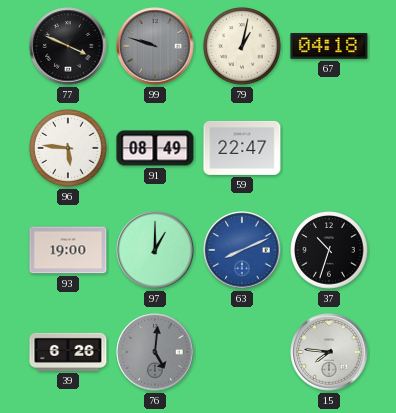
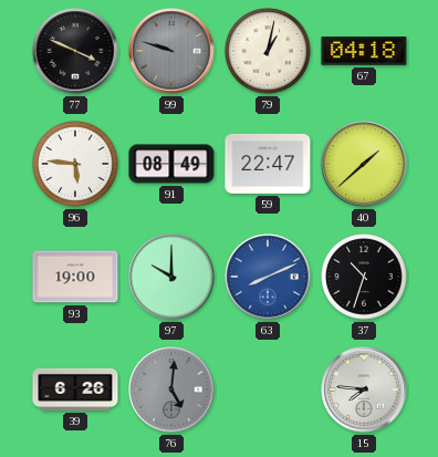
40: none -> 1:38 (364, 164)
97: 1:00 -> 10:00 (171, 277)
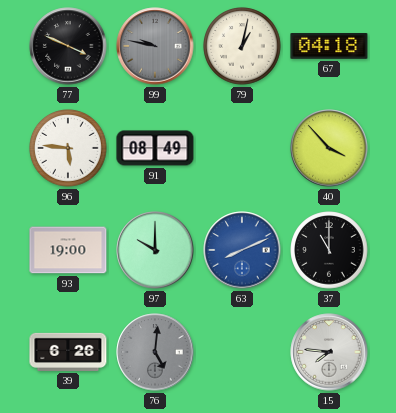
99: 9:48 -> 9:47 (155, 46)
59: 22:47 -> none (268, 164)
40: 1:38 -> 3:53 (329, 148)
37: 10:33 -> 11:00 (329, 250)
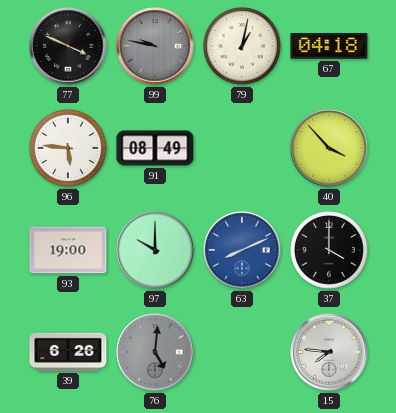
37: 11:00 -> 4:00 (329, 250)
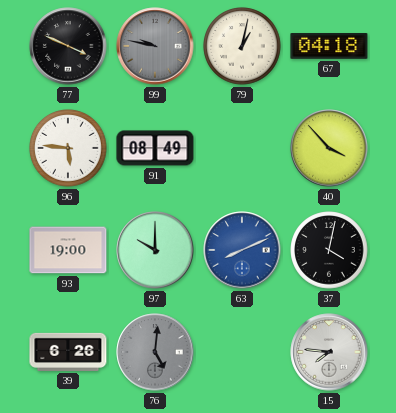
37: 4:00 -> 4:02 (329, 250)
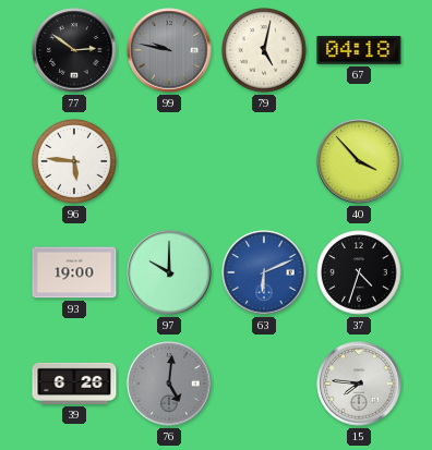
77: 3:49 -> 2:51 (74, 50)
79: 1:02 -> 5:02 (264, 50)
91: 08:49 -> none (155, 148)
63: 8:11 -> 6:11 (264, 272)
37: 4:02 -> 4:33 (359, 272)
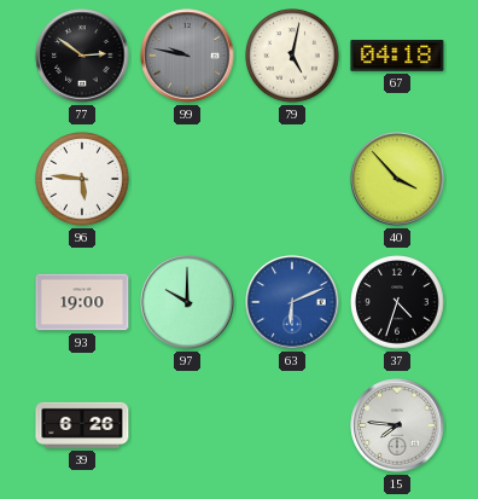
76: 5:01 -> none (169, 384)
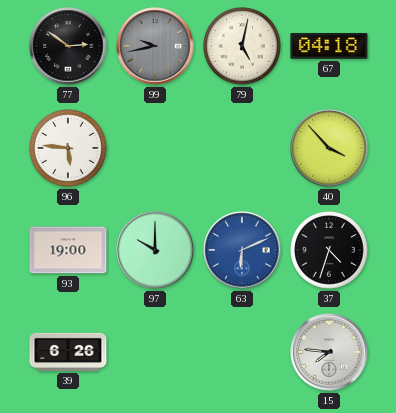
99: 9:47 -> 9:43 (155, 46)
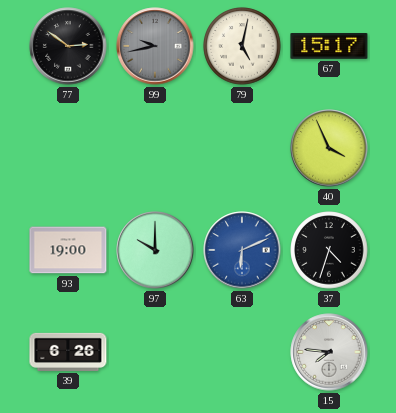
67: 04:18 -> 15:17 (329, 46)
96: 5:46 -> none (68, 148)
40: 3:53 -> 3:56 (329, 148)
